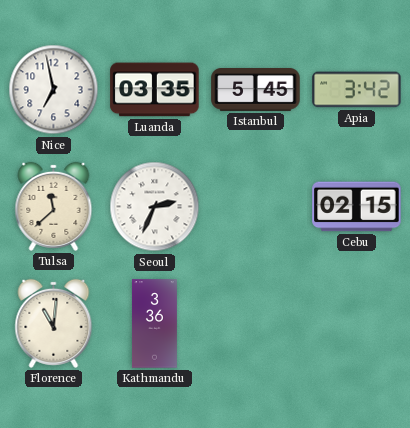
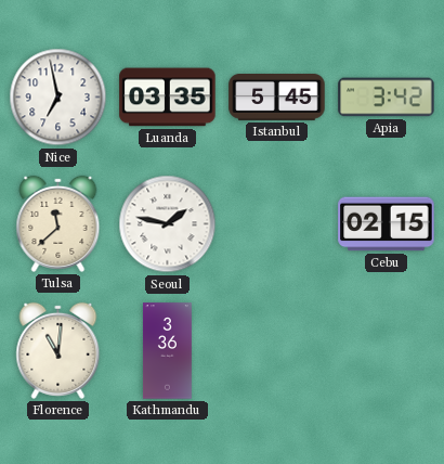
Seoul: 2:34 -> 1:47 (168, 224)
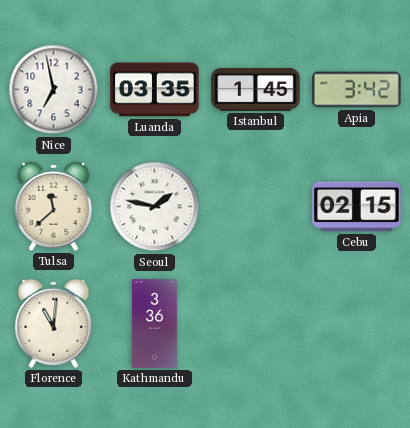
Istanbul: 5:45 -> 1:45 (256, 90)
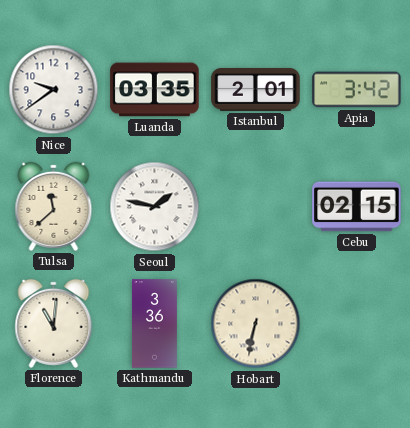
Nice: 6:58 -> 9:39 (54, 90)
Istanbul: 1:45 -> 2:01 (256, 90)
Hobart: none -> 6:32 (256, 324)
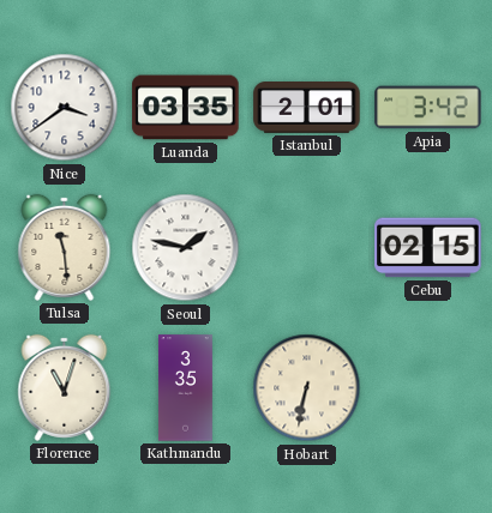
Nice: 9:39 -> 3:39 (65, 108)
Tulsa: 11:38 -> 11:29 (65, 247)
Florence: 11:01 -> 11:03 (65, 387)
Kathmandu: 3:36 -> 3:35 (186, 388)
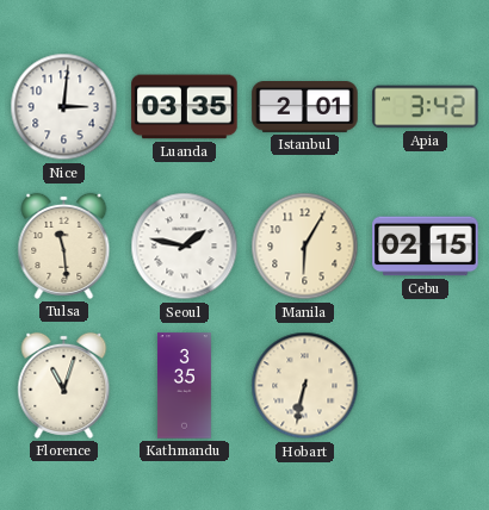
Nice: 3:39 -> 3:01 (64, 107)
Manila: none -> 6:05 (305, 247)
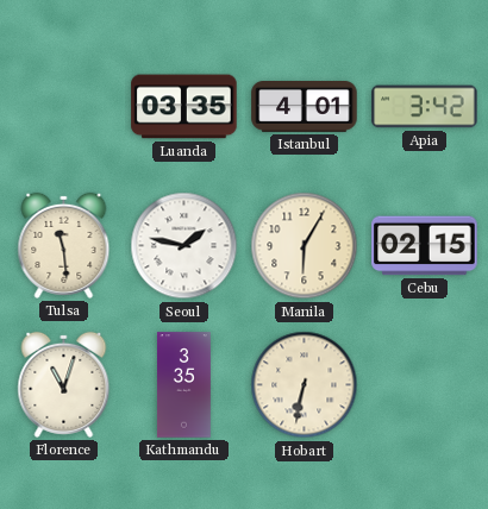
Nice: 3:01 -> none (64, 107)
Istanbul: 2:01 -> 4:01 (305, 107)
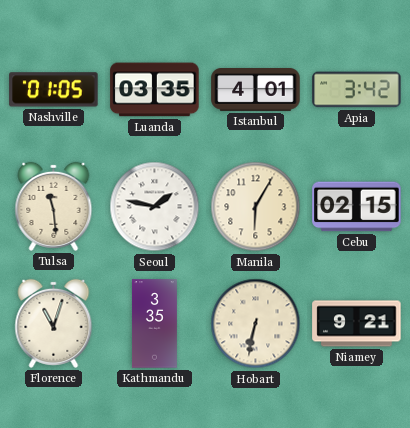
Nashville: none -> 01:05 (54, 90)
Niamey: none -> 9:21 (357, 324)
